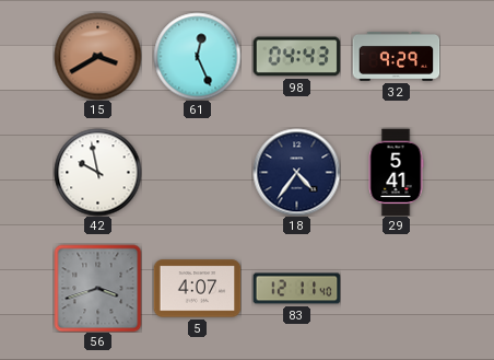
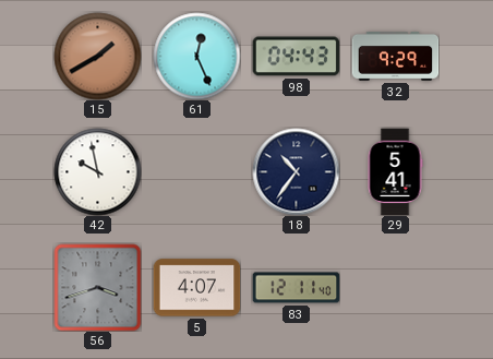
15: 3:40 -> 1:40 (97, 56)
18: 4:36 -> 10:36 (296, 171)
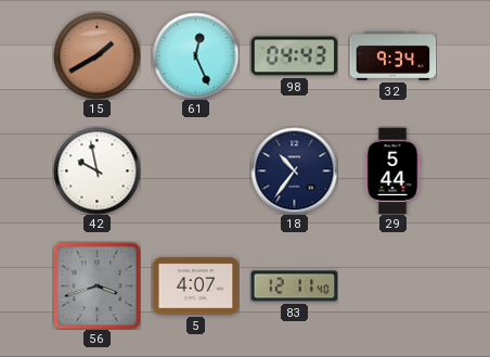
32: 9:29 -> 9:34 (392, 56)
29: 5:41 -> 5:44 (392, 170)
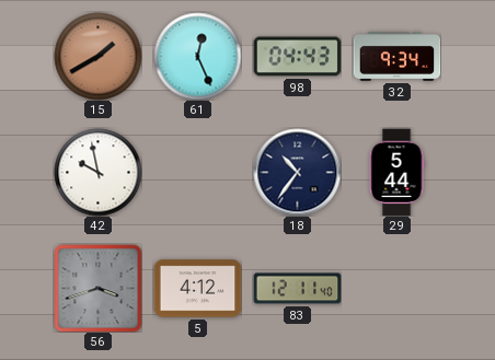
5: 4:07 -> 4:12 (197, 289)
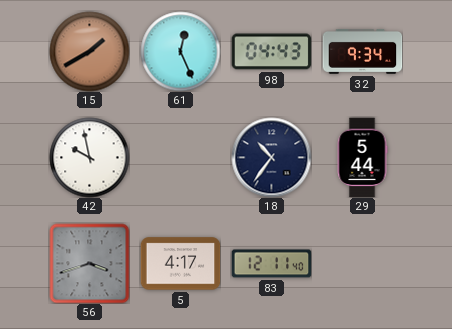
5: 4:12 -> 4:17 (180, 264)
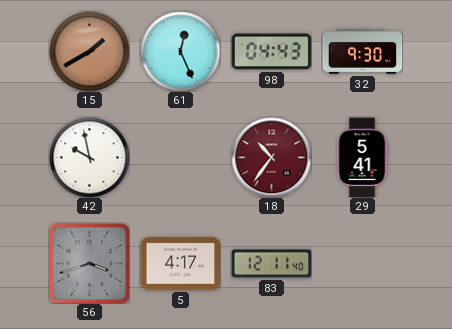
32: 9:34 -> 9:30 (362, 52)
18 dial: navy -> burgundy (271, 157)
29: 5:44 -> 5:41 (362, 157)
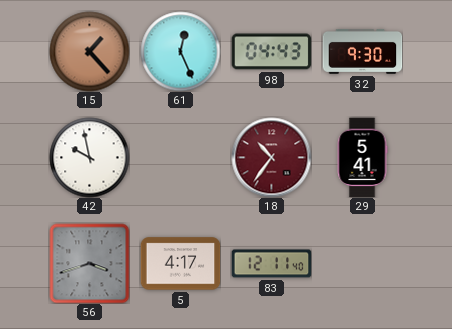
15: 1:40 -> 1:23 (89, 51)
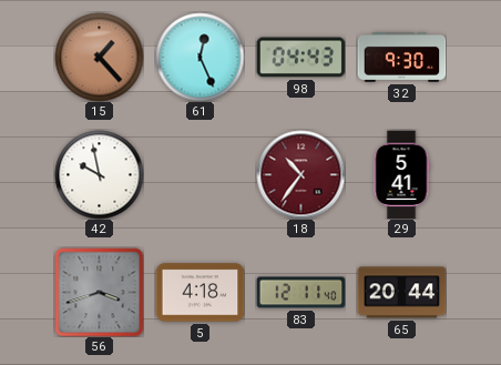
5: 4:17 -> 4:18 (200, 293)
65: none -> 20:44 (401, 293)
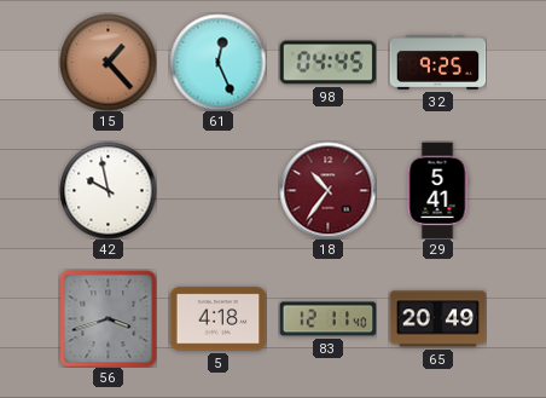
98: 04:43 -> 04:45 (327, 63)
32: 9:30 -> 9:25 (437, 63)
65: 20:44 -> 20:49 (437, 319)
